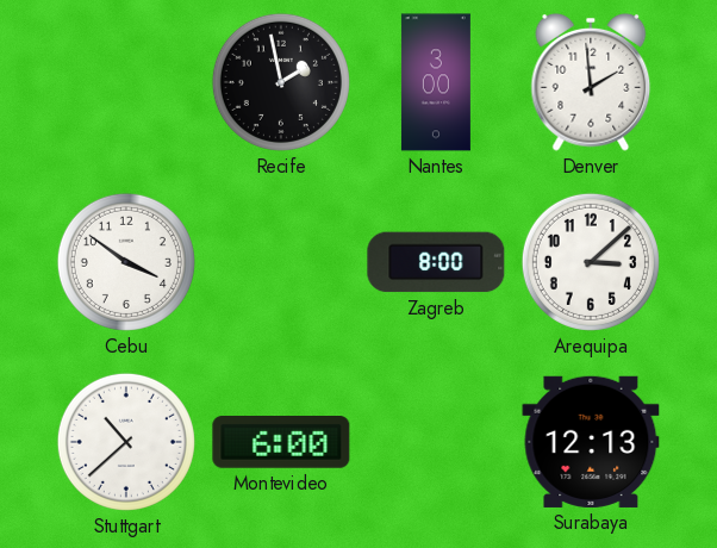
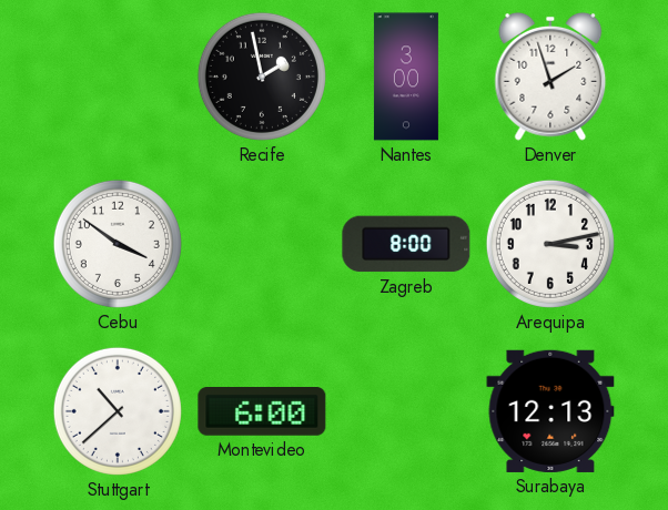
Denver: 1:59 -> 1:57 (550, 76)
Arequipa: 3:08 -> 3:13 (550, 244)
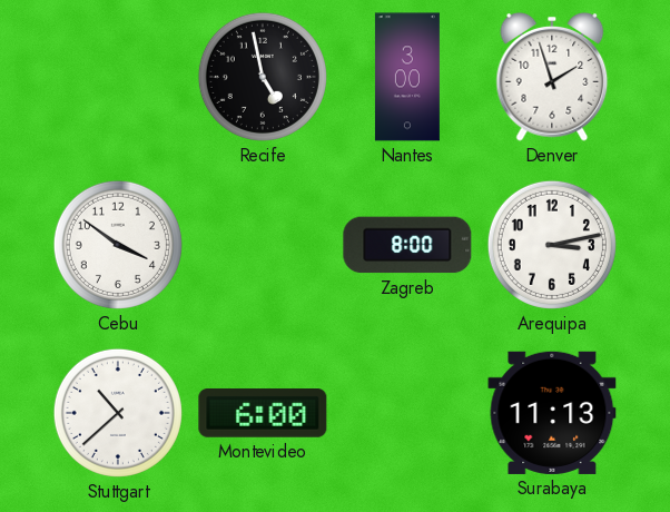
Recife: 1:58 -> 4:58 (263, 77)
Surabaya: 12:13 -> 11:13 (552, 413)
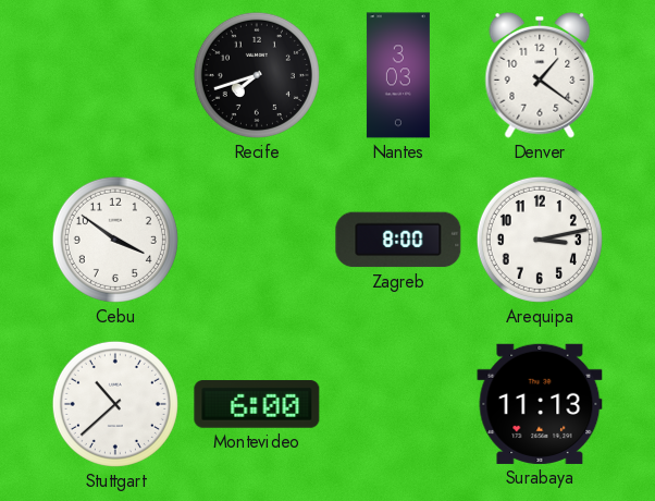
Recife: 4:58 -> 7:42 (257, 75)
Nantes: 3:00 -> 3:03 (398, 75)
Denver: 1:57 -> 1:21 (540, 75)
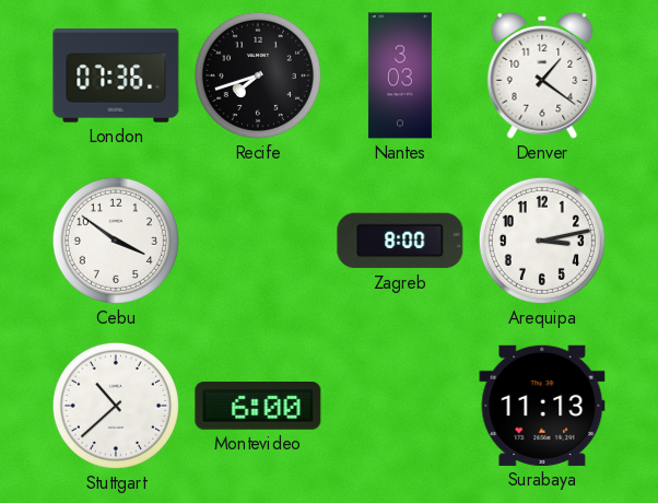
London: none -> 07:36 (116, 75)
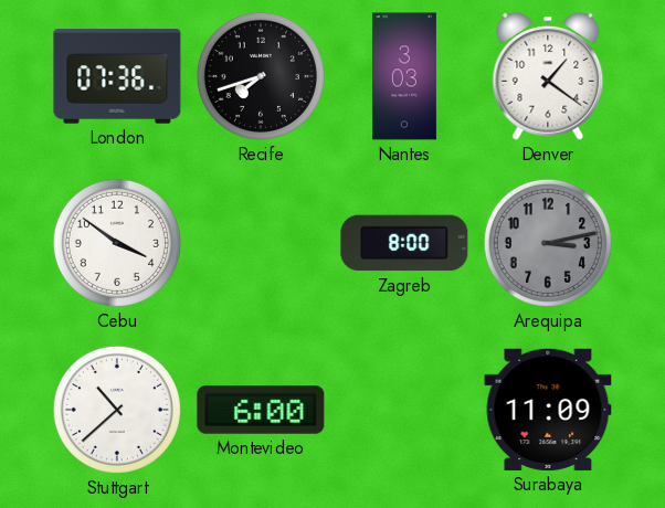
Arequipa dial: white -> grey (548, 243)
Surabaya: 11:13 -> 11:09 (548, 410)
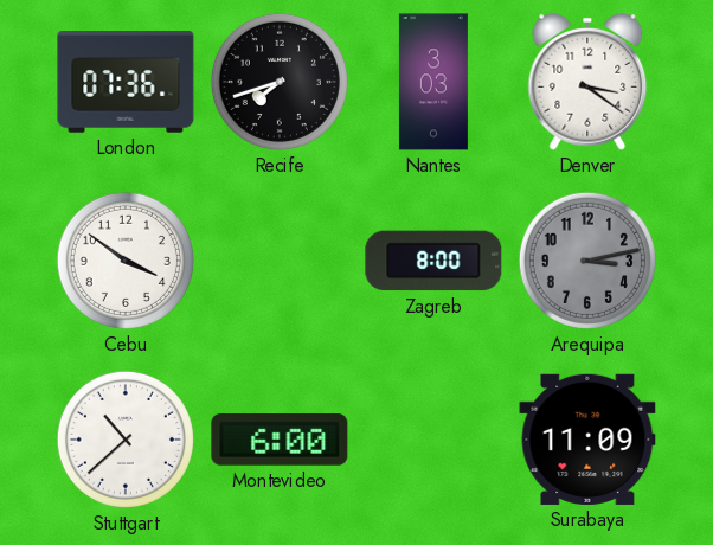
Denver: 1:21 -> 3:21 (587, 82)
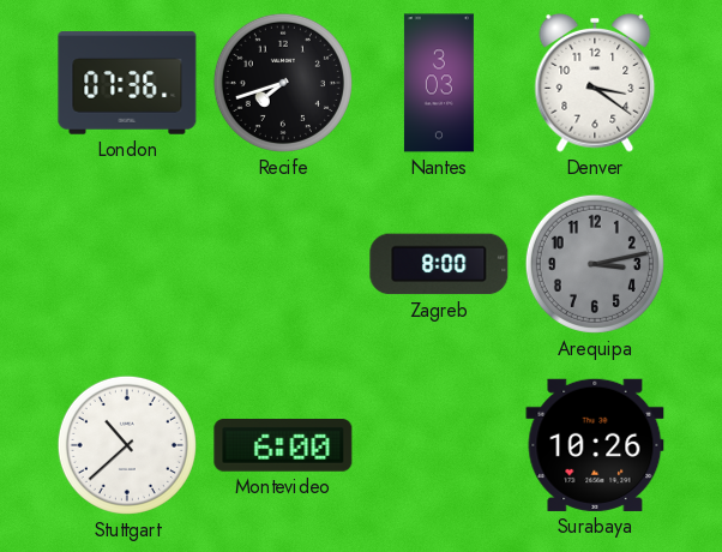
Cebu: 3:51 -> none (126, 261)
Surabaya: 11:09 -> 10:26 (595, 445)
